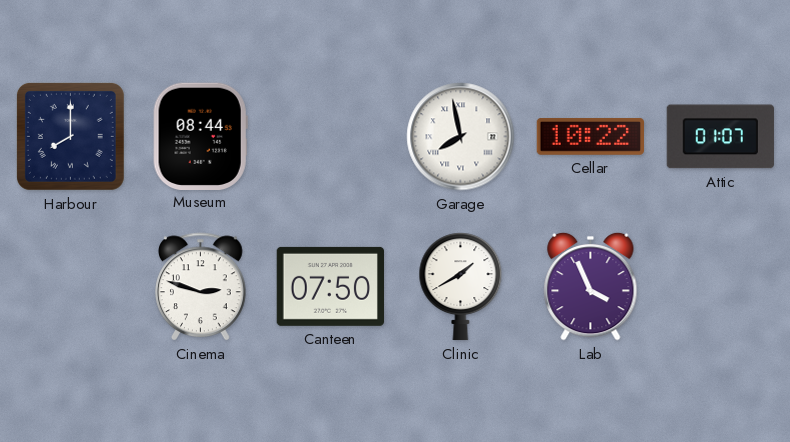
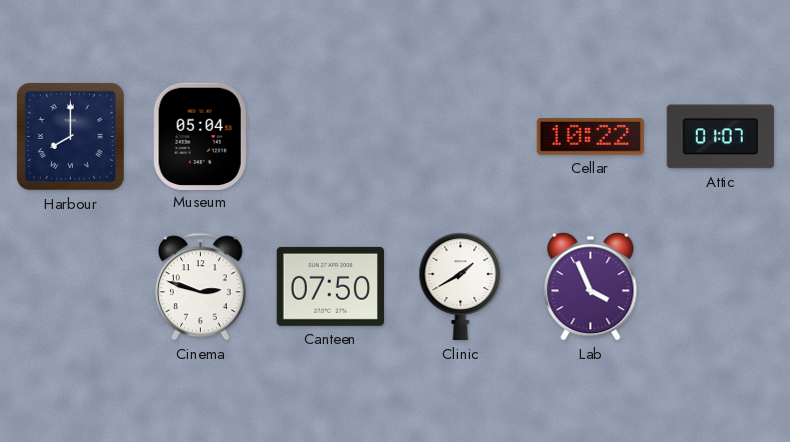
Museum: 08:44 -> 05:04 (200, 136)
Garage: 7:58 -> none (461, 137)
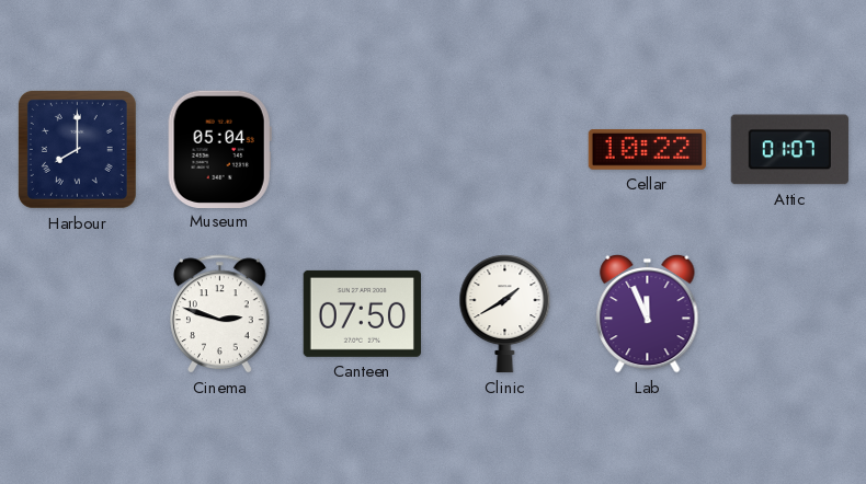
Lab: 3:56 -> 11:56 (648, 313)
